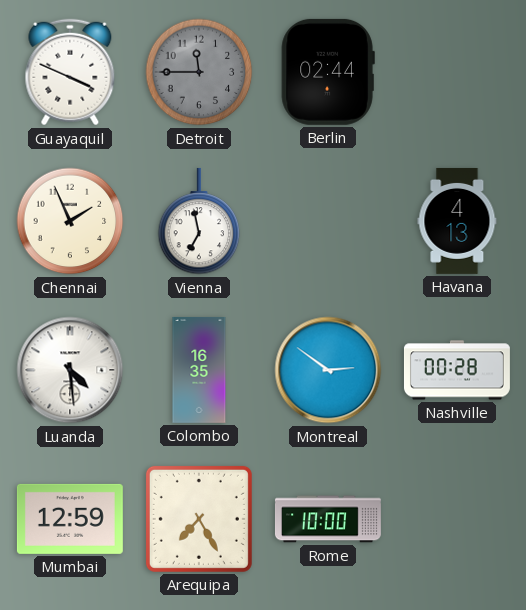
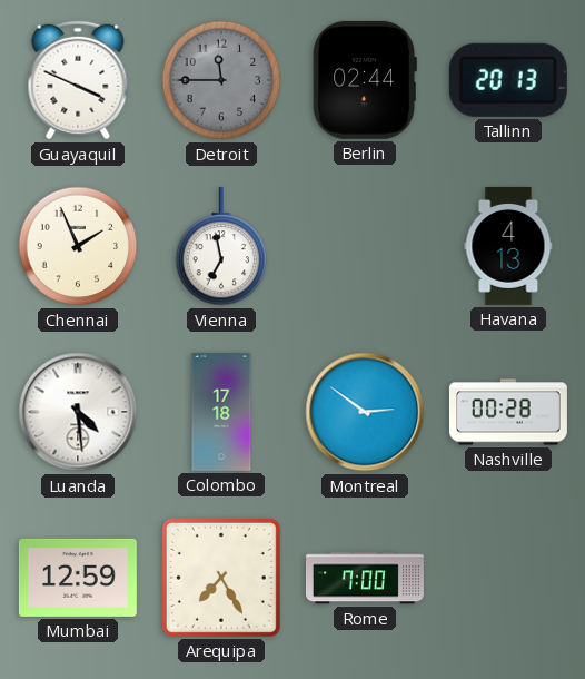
Tallinn: none -> 20:13 (508, 80)
Colombo: 16:35 -> 17:18 (221, 412)
Rome: 10:00 -> 7:00 (365, 578)
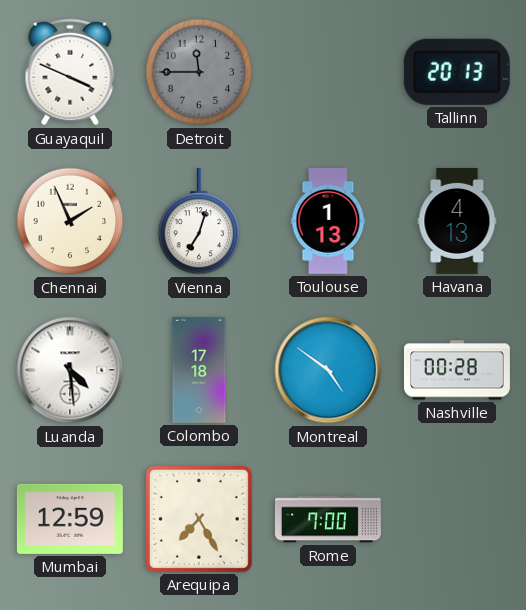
Berlin: 02:44 -> none (365, 80)
Vienna: 6:58 -> 7:03 (199, 221)
Toulouse: none -> 1:13 (328, 221)
Montreal: 2:51 -> 4:51 (328, 370)
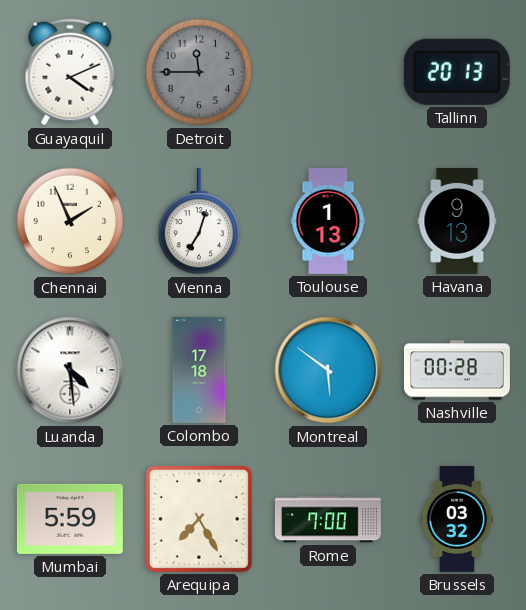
Guayaquil: 3:49 -> 4:11 (70, 72)
Havana: 4:13 -> 9:13 (457, 221)
Montreal: 4:51 -> 5:51 (328, 370)
Mumbai: 12:59 -> 5:59 (70, 519)
Brussels: none -> 03:32 (457, 519)
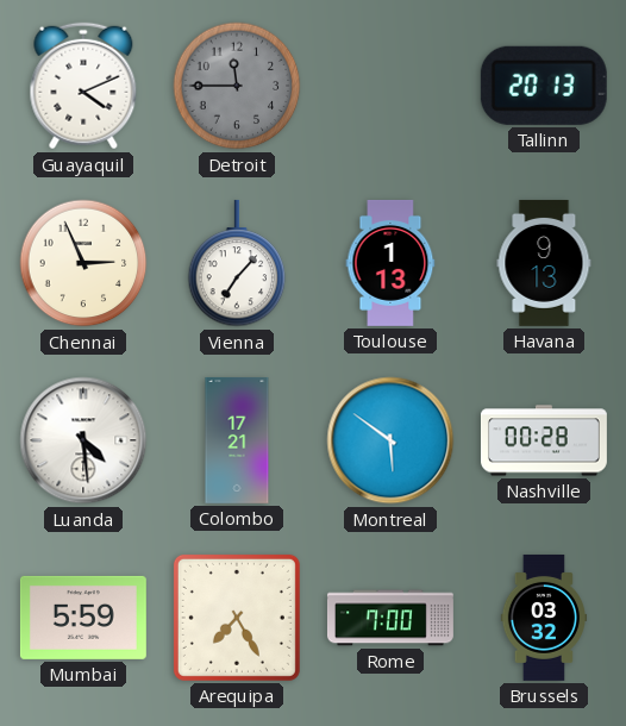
Chennai: 1:56 -> 2:56 (83, 263)
Vienna: 7:03 -> 7:07 (237, 263)
Colombo: 17:18 -> 17:21 (237, 440)
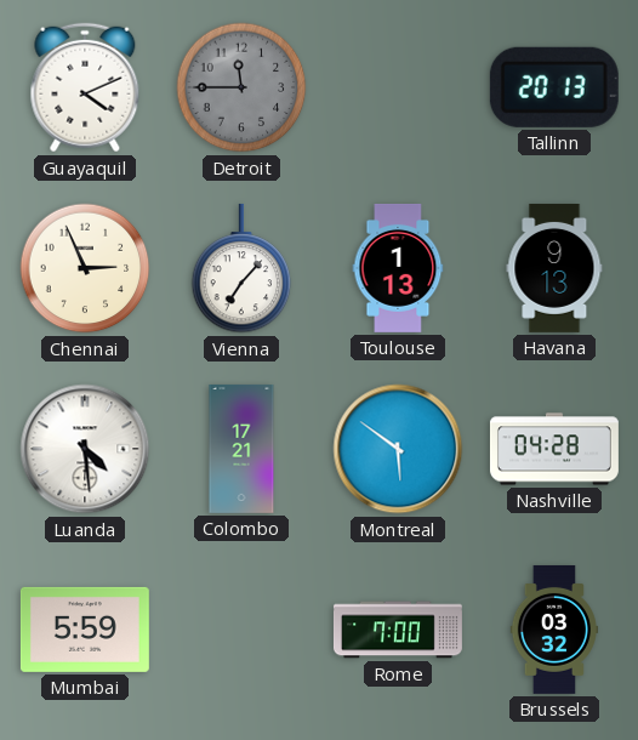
Nashville: 00:28 -> 04:28 (554, 449)
Arequipa: 7:25 -> none (237, 618)
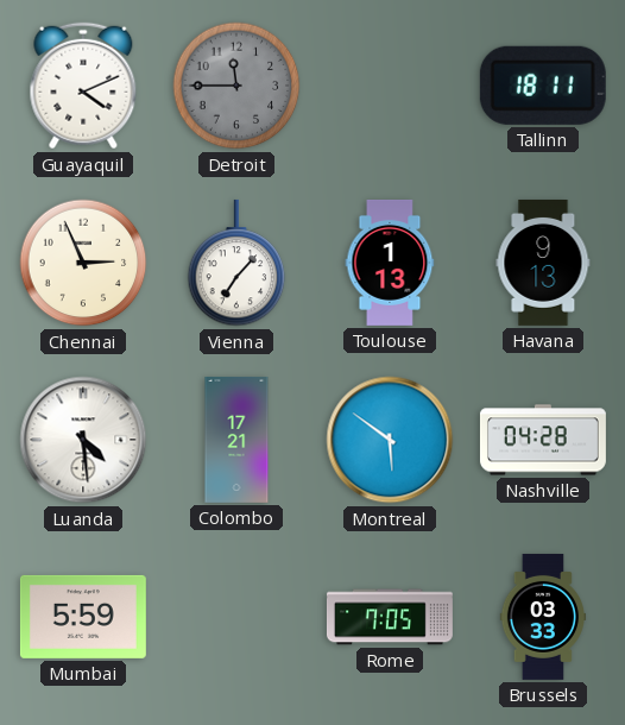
Tallinn: 20:13 -> 18:11 (543, 86)
Rome: 7:00 -> 7:05 (390, 617)
Brussels: 03:32 -> 03:33 (543, 617)
